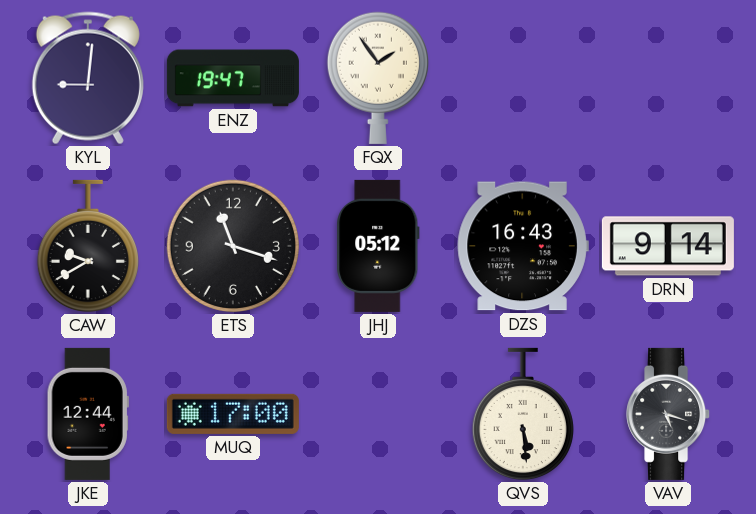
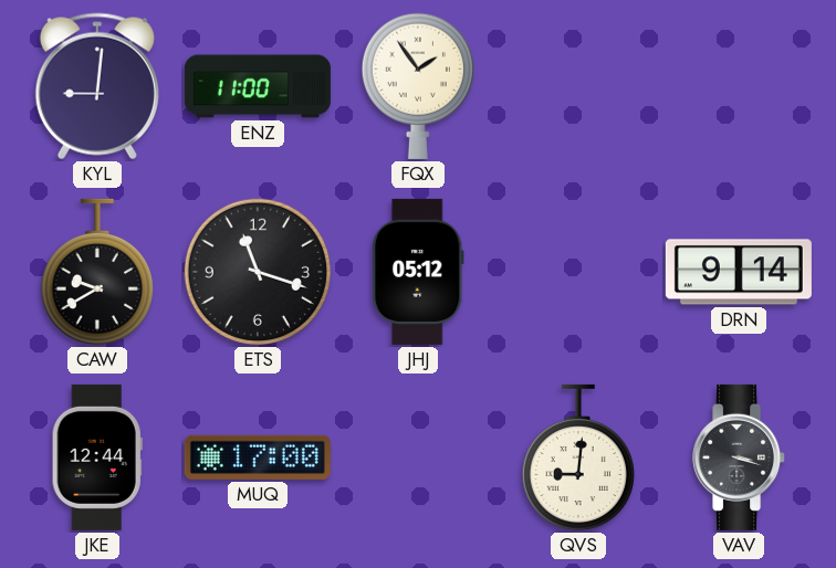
ENZ: 19:47 -> 11:00 (258, 86)
DZS: 16:43 -> none (523, 246)
QVS: 5:29 -> 9:01 (578, 457)
VAV: 5:18 -> 3:18 (740, 457)
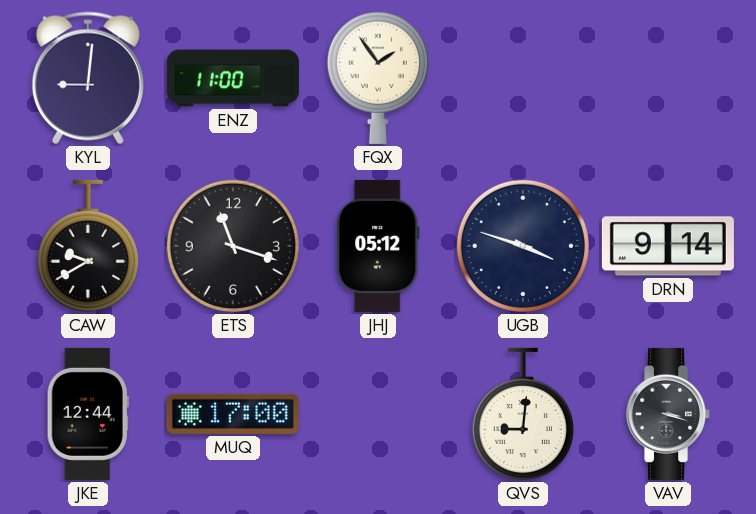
UGB: none -> 3:48 (523, 246)
